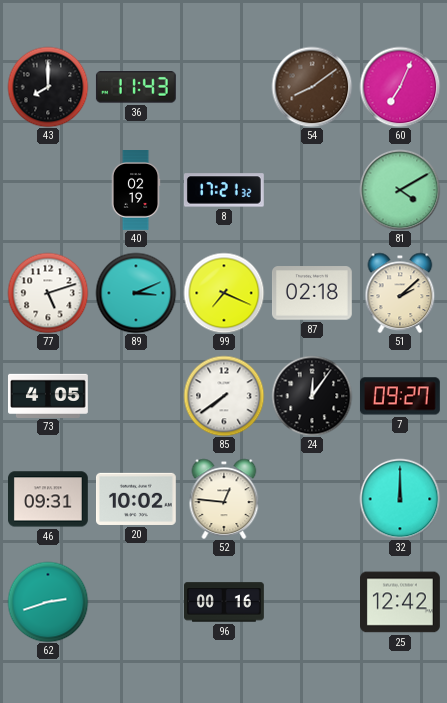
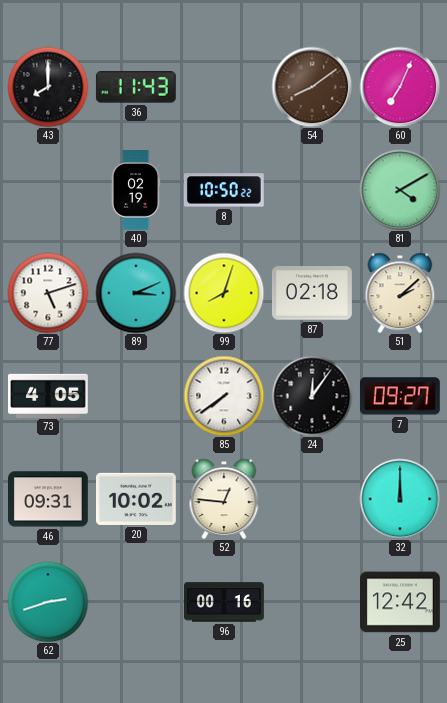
8: 17:21 -> 10:50 (224, 190)
99: 7:19 -> 8:03 (224, 293)
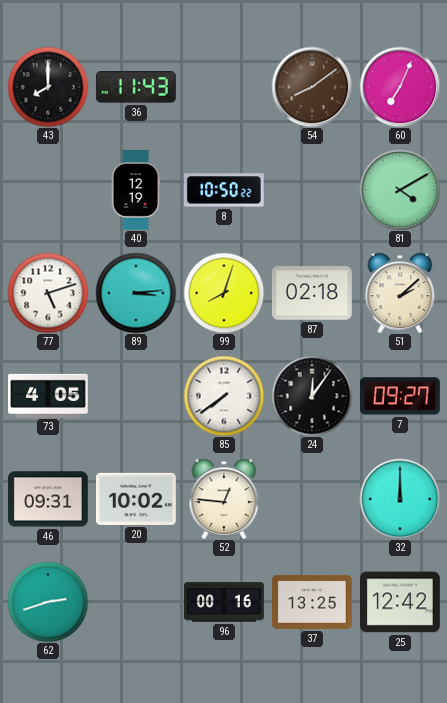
40: 02:19 -> 12:19 (136, 191)
89: 3:11 -> 3:14 (136, 293)
37: none -> 13:25 (312, 602)
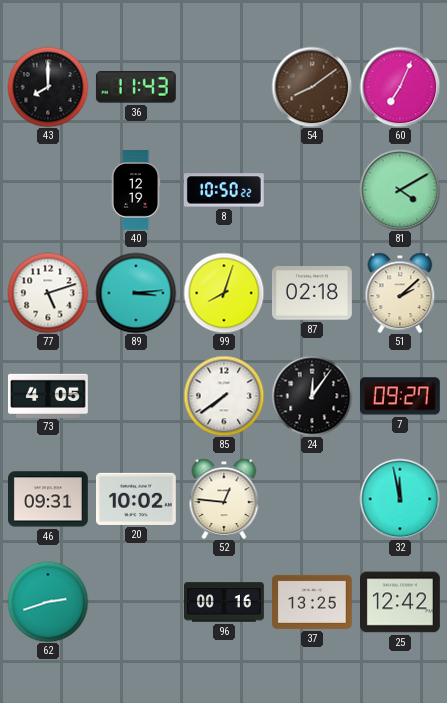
32: 12:00 -> 11:58 (400, 499)
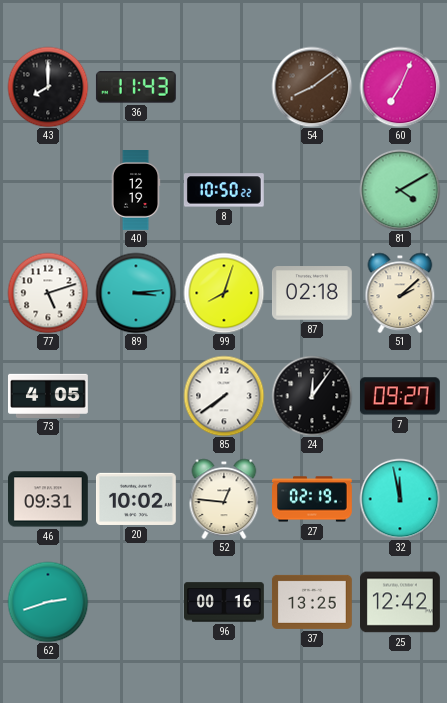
27: none -> 02:19 (313, 499)
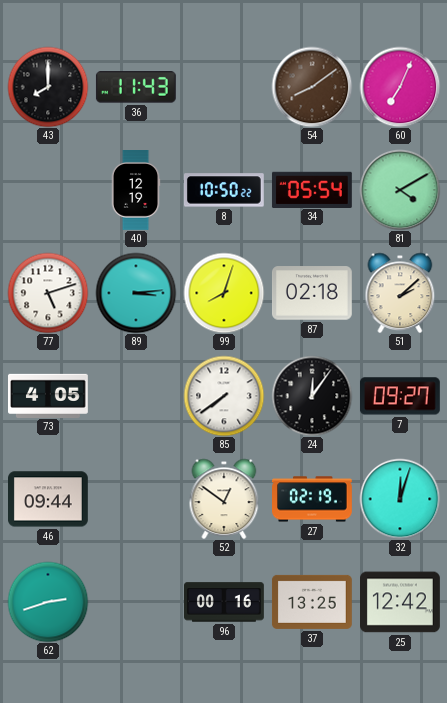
34: none -> 05:54 (312, 189)
46: 09:31 -> 09:44 (49, 499)
20: 10:02 -> none (137, 499)
52: 12:46 -> 12:51 (224, 499)
32: 11:58 -> 12:03 (400, 499)
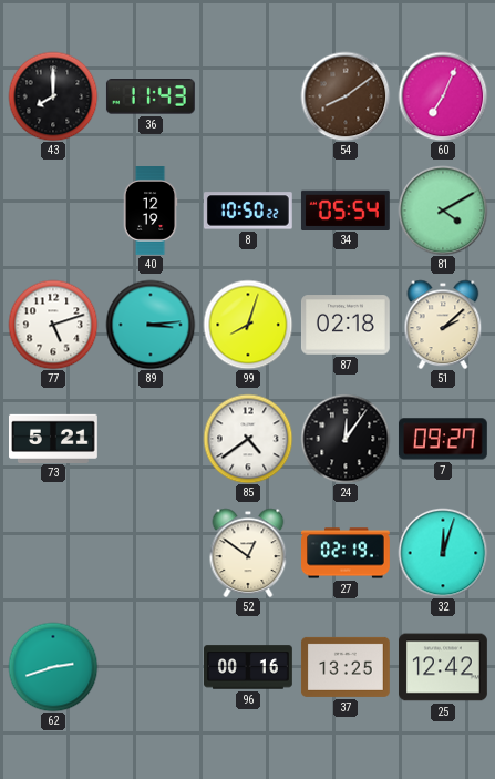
73: 4:05 -> 5:21 (54, 438)
85: 7:39 -> 4:39 (248, 439)
46: 09:44 -> none (49, 499)
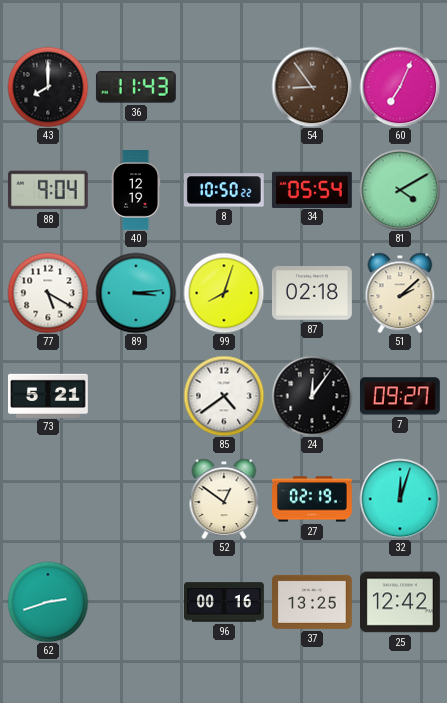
54: 8:09 -> 8:54 (312, 87)
88: none -> 9:04 (48, 190)
77: 5:12 -> 5:20 (48, 293)
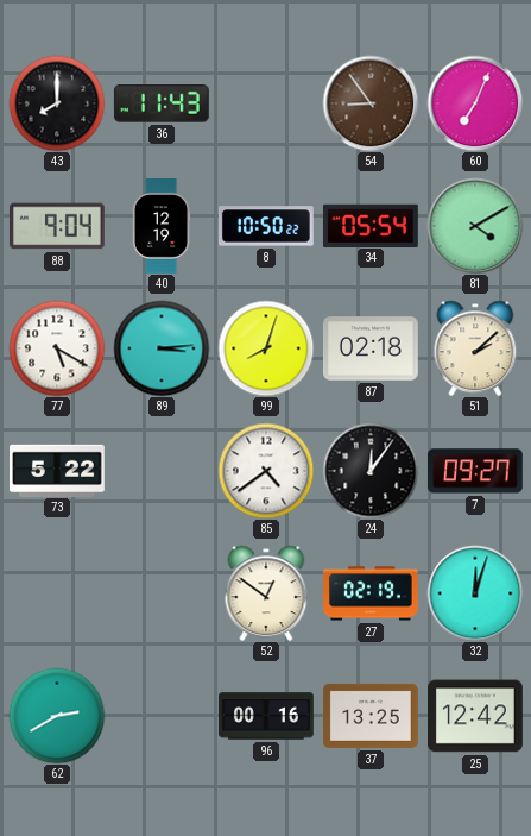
73: 5:21 -> 5:22 (58, 470)
62: 2:42 -> 2:40 (57, 716)
